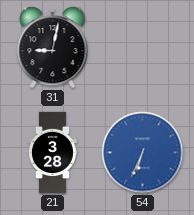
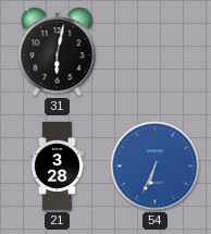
31: 9:02 -> 6:02 (58, 52)
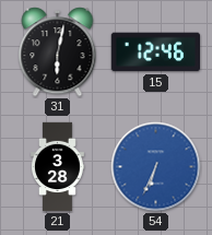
15: none -> 12:46 (155, 52)
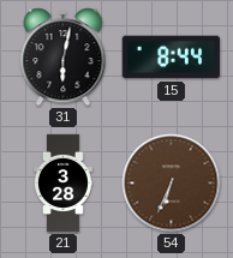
15: 12:46 -> 8:44 (171, 58)
54 dial: blue -> brown (172, 184)
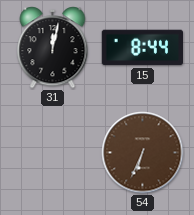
31: 6:02 -> 12:02 (53, 48)
21: 3:28 -> none (64, 184)
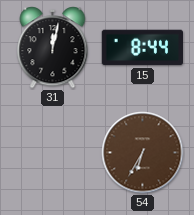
54: 6:34 -> 6:35 (143, 153)
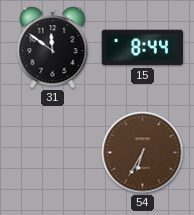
31: 12:02 -> 11:51 (53, 48)
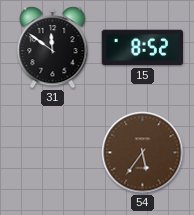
15: 8:44 -> 8:52 (142, 48)
54: 6:35 -> 5:36 (143, 153)
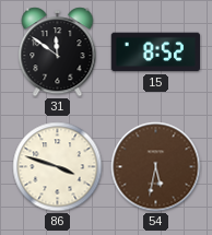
86: none -> 3:48 (58, 167)
54: 5:36 -> 5:32 (156, 167)
